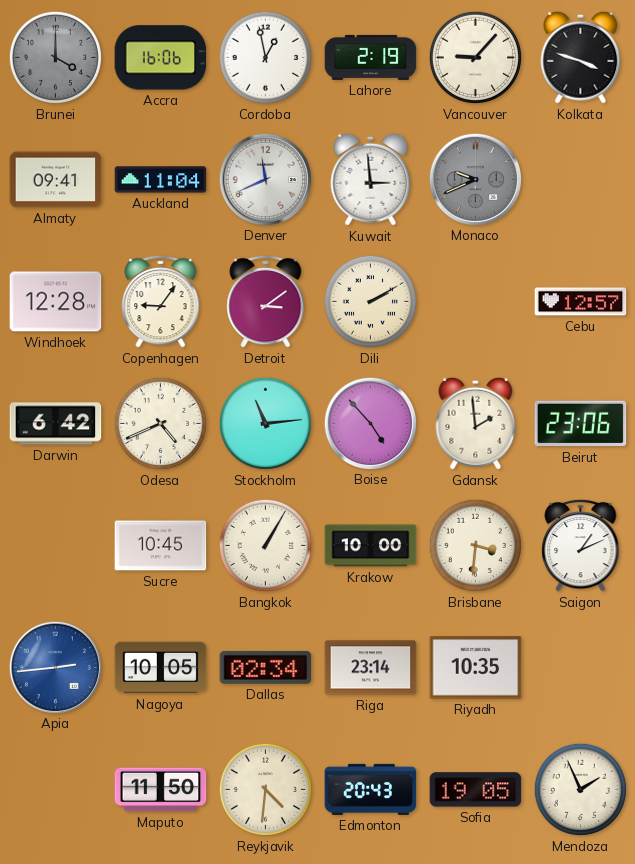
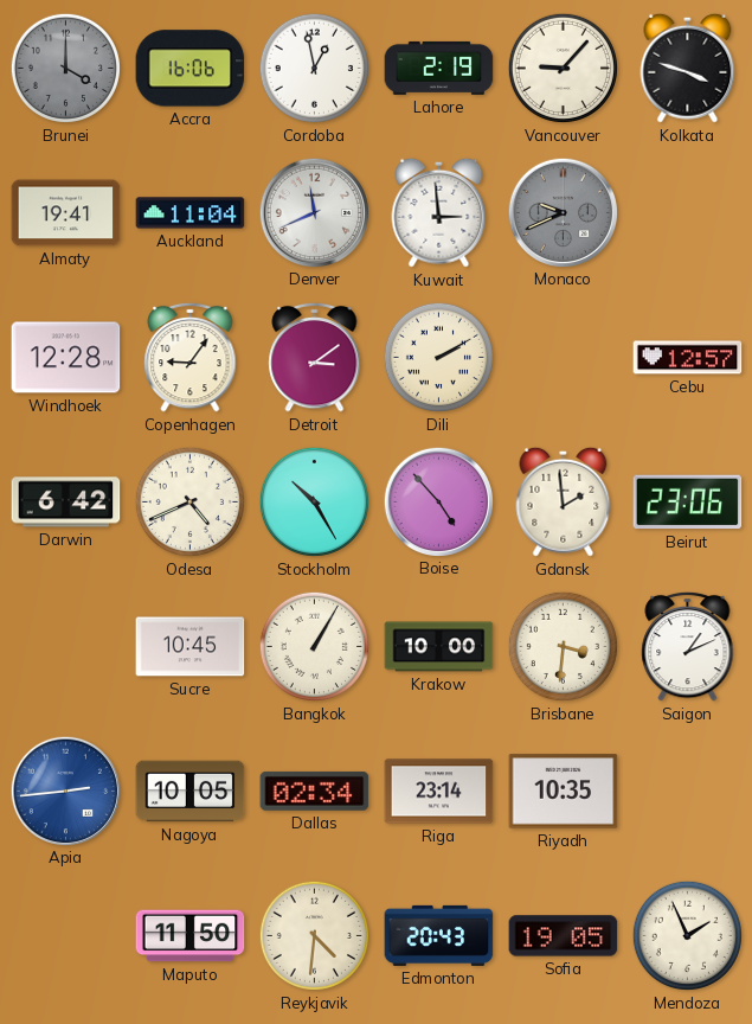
Almaty: 09:41 -> 19:41 (66, 213)
Stockholm: 11:14 -> 10:25 (314, 501)
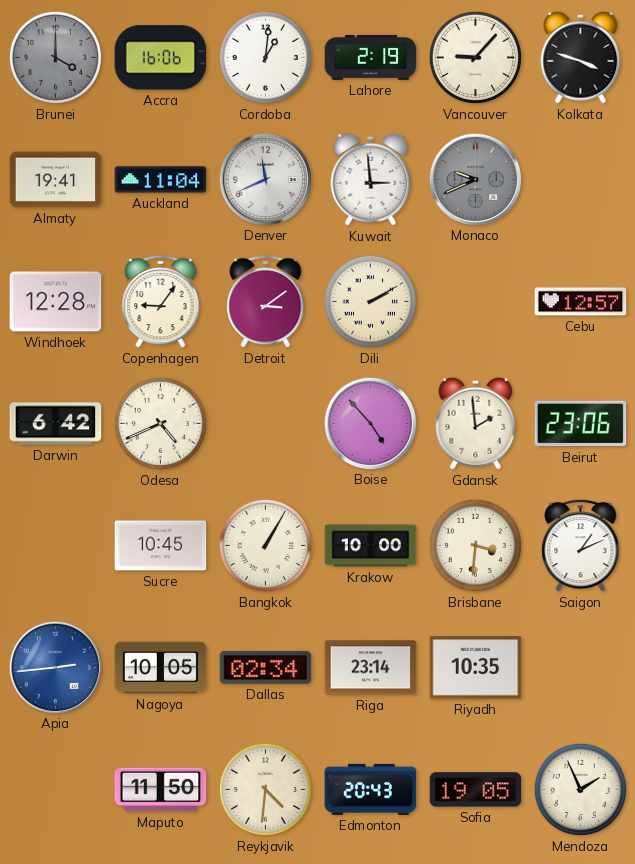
Cordoba: 12:58 -> 1:01 (265, 57)
Stockholm: 10:25 -> none (314, 501)
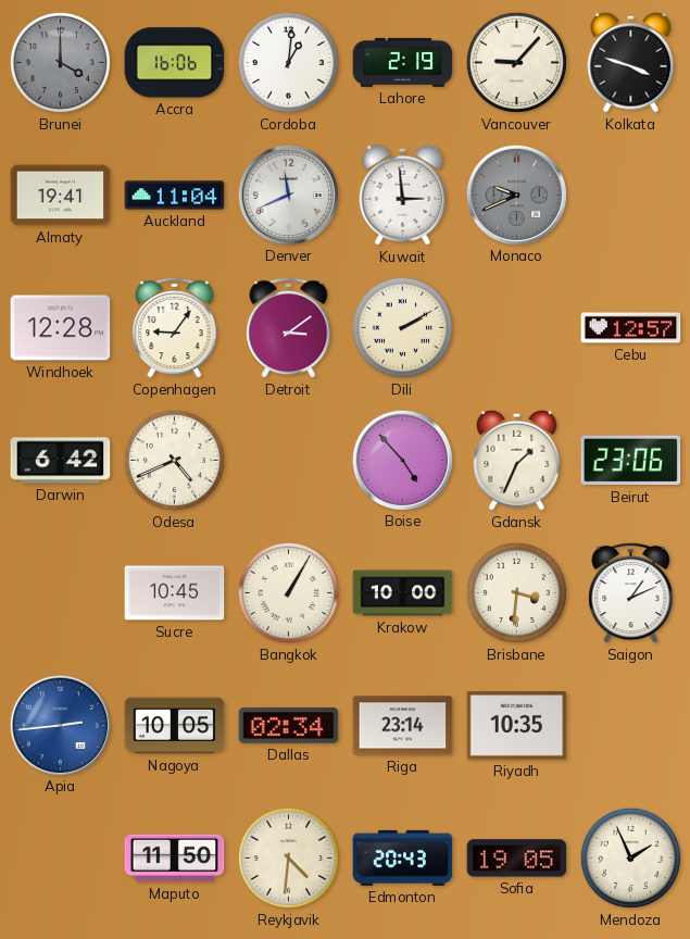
Gdansk: 1:59 -> 1:34 (517, 460)
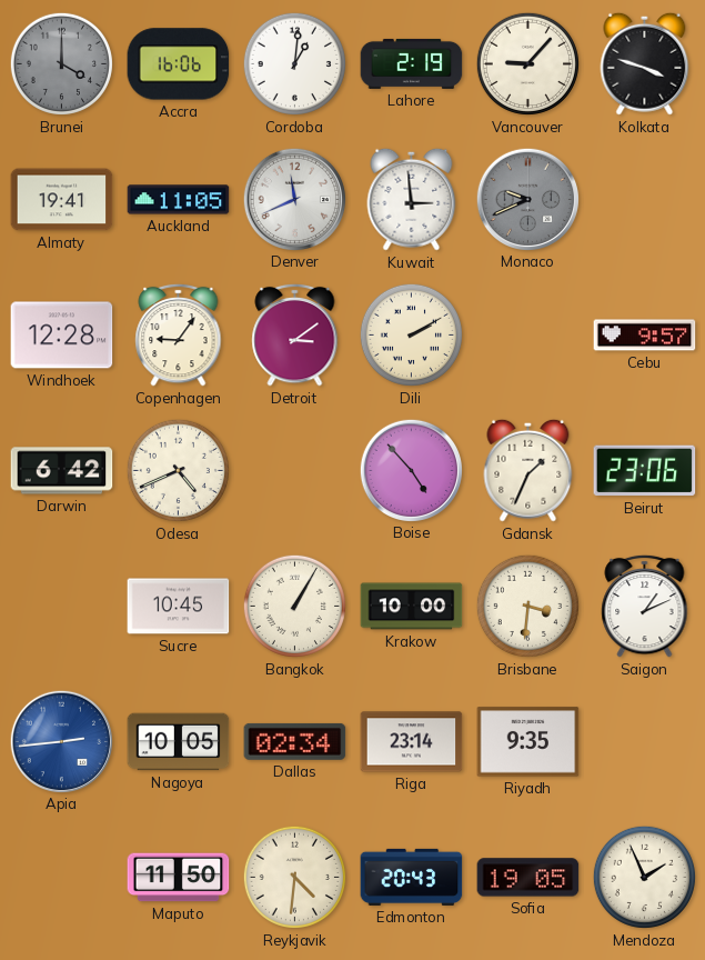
Auckland: 11:04 -> 11:05 (179, 200)
Cebu: 12:57 -> 9:57 (645, 336)
Riyadh: 10:35 -> 9:35 (528, 742)
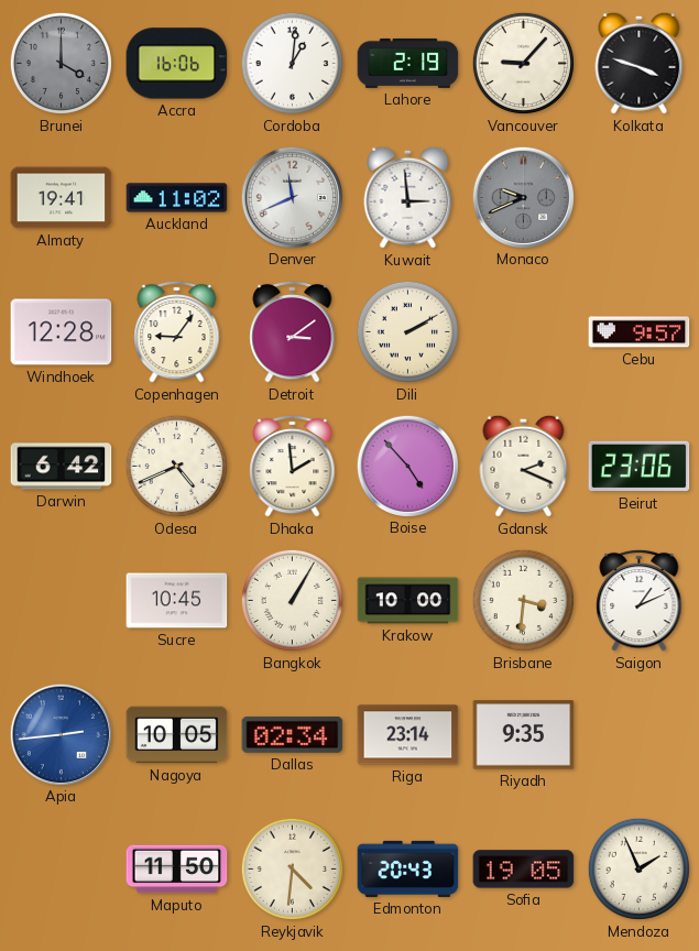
Auckland: 11:05 -> 11:02 (177, 198)
Dhaka: none -> 1:59 (293, 466)
Gdansk: 1:34 -> 2:19 (524, 466)
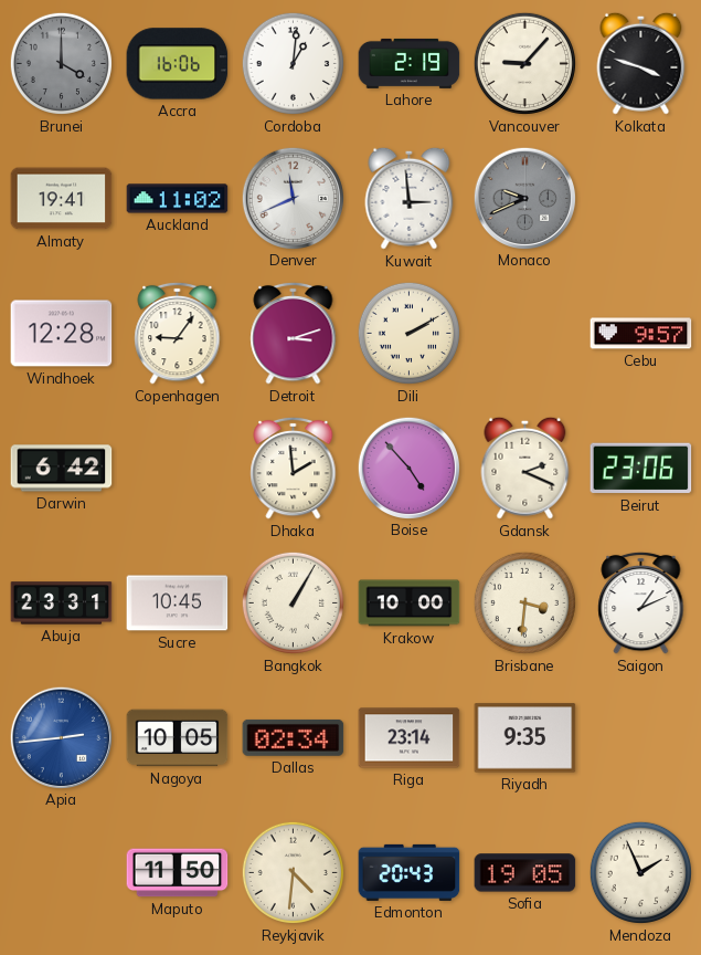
Detroit: 3:09 -> 3:12 (294, 333)
Odesa: 4:41 -> none (176, 466)
Abuja: none -> 23:31 (62, 604)
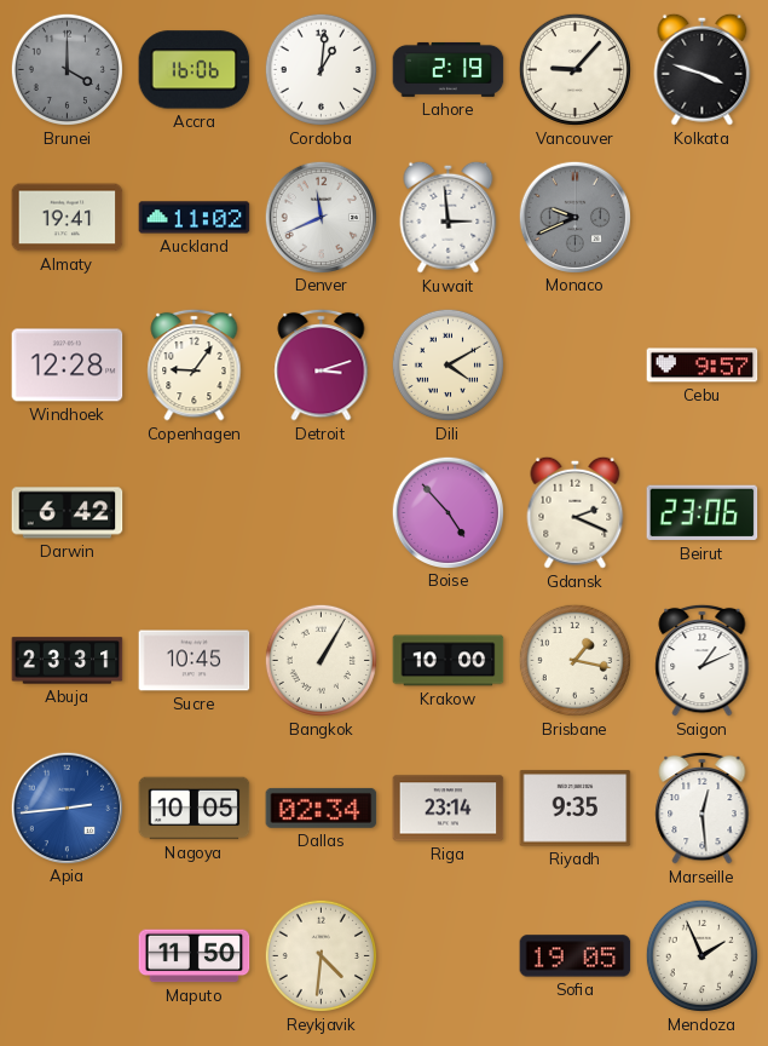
Dili: 2:10 -> 4:10 (447, 364)
Dhaka: 1:59 -> none (294, 468)
Brisbane: 3:31 -> 1:17 (574, 660)
Marseille: none -> 12:29 (703, 808)
Edmonton: 20:43 -> none (410, 872)
